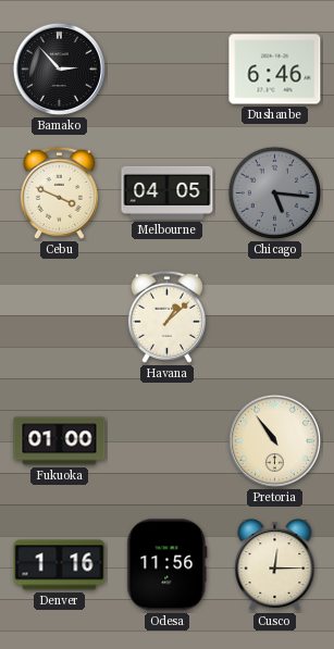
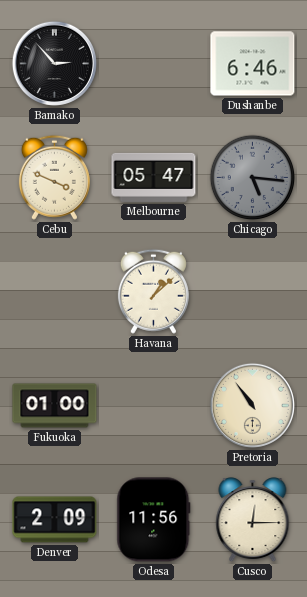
Melbourne: 04:05 -> 05:47 (154, 177)
Denver: 1:16 -> 2:09 (55, 520)
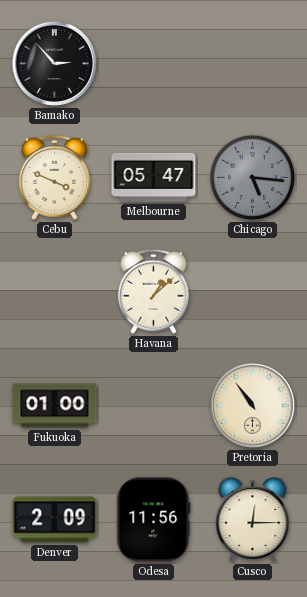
Dushanbe: 6:46 -> none (253, 64)
